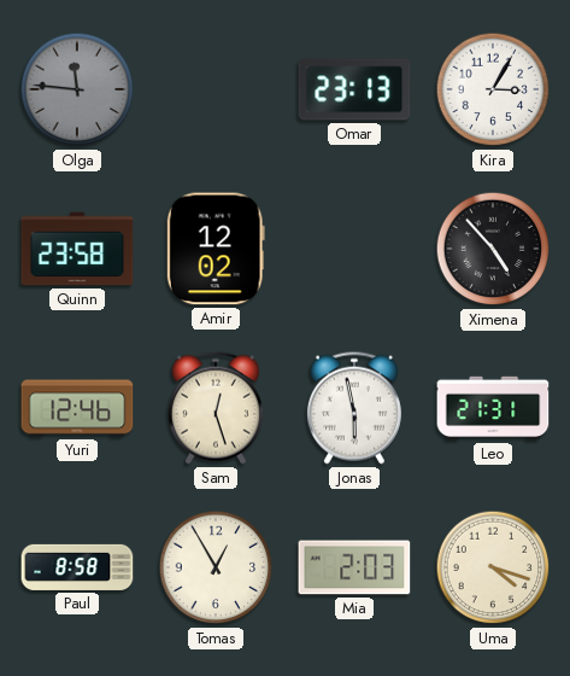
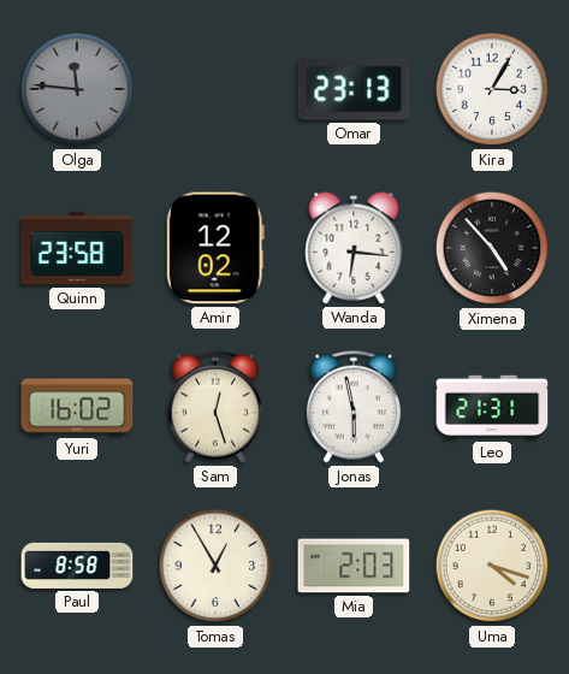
Wanda: none -> 6:16 (354, 248)
Yuri: 12:46 -> 16:02 (77, 407)
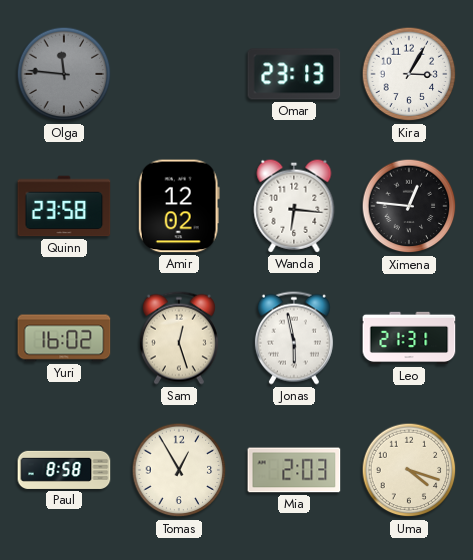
Ximena: 4:53 -> 12:46 (409, 206)
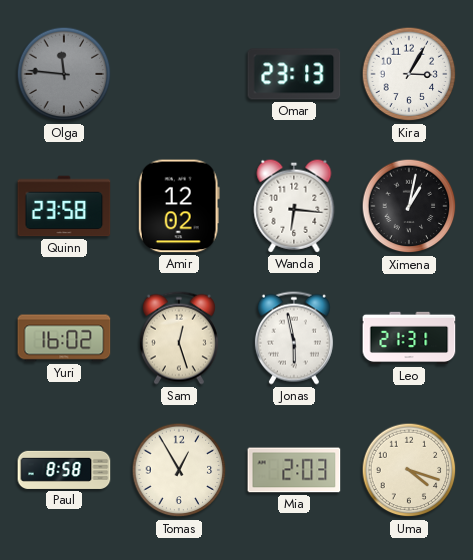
Ximena: 12:46 -> 1:02 (409, 206)
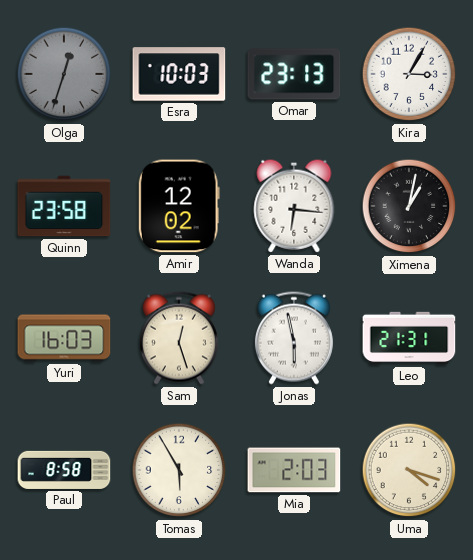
Olga: 11:46 -> 12:33 (64, 74)
Esra: none -> 10:03 (179, 74)
Yuri: 16:02 -> 16:03 (64, 338)
Tomas: 12:55 -> 5:55 (179, 470)
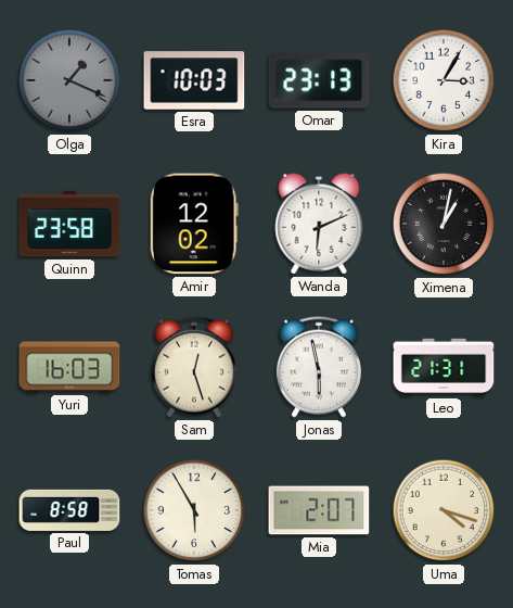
Olga: 12:33 -> 1:19 (69, 80)
Wanda: 6:16 -> 6:11 (319, 224)
Mia: 2:03 -> 2:07 (319, 510)
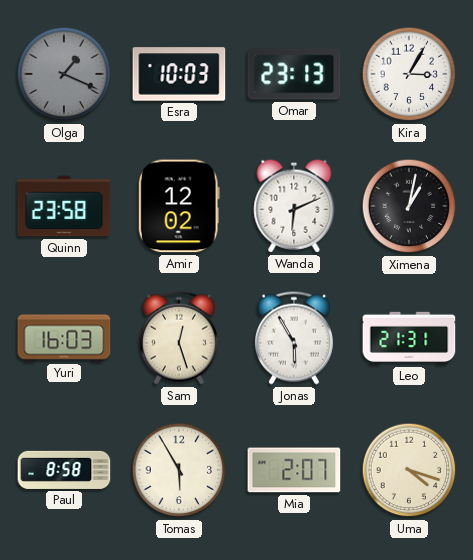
Jonas: 5:58 -> 5:55 (294, 338)
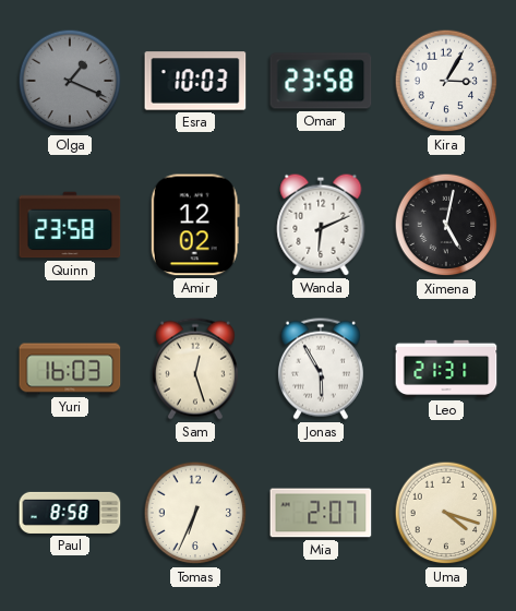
Omar: 23:13 -> 23:58 (321, 81)
Ximena: 1:02 -> 5:02 (446, 225)
Tomas: 5:55 -> 6:34 (195, 513)
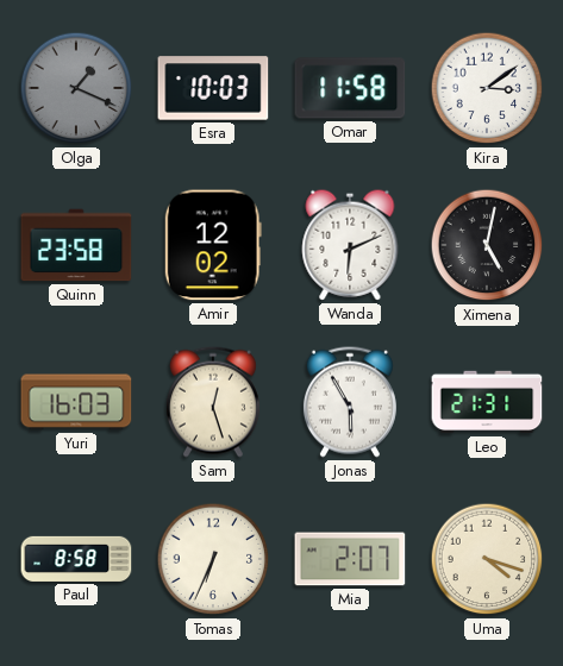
Omar: 23:58 -> 11:58 (350, 88)
Kira: 3:05 -> 3:09 (487, 88)
